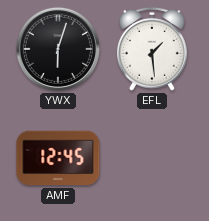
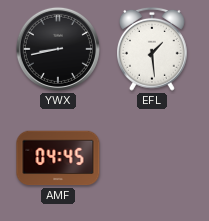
YWX: 6:03 -> 8:43 (58, 49)
AMF: 12:45 -> 04:45 (58, 158)
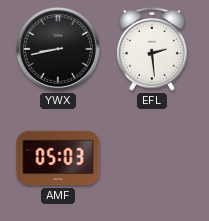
EFL: 1:29 -> 2:29 (153, 49)
AMF: 04:45 -> 05:03 (58, 158)
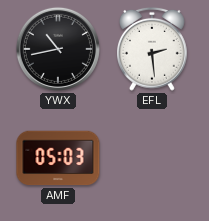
YWX: 8:43 -> 10:43 (58, 49)
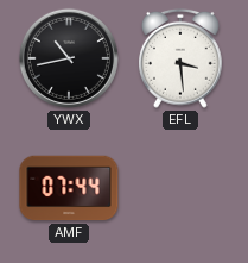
EFL: 2:29 -> 3:29 (182, 58)
AMF: 05:03 -> 07:44 (69, 188)
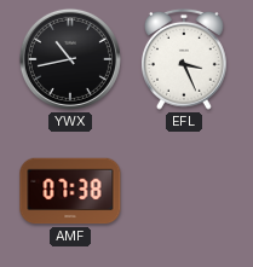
EFL: 3:29 -> 3:26 (185, 59)
AMF: 07:44 -> 07:38 (70, 191)
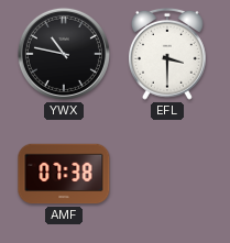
YWX: 10:43 -> 10:47 (64, 54)
EFL: 3:26 -> 3:30 (168, 54)
